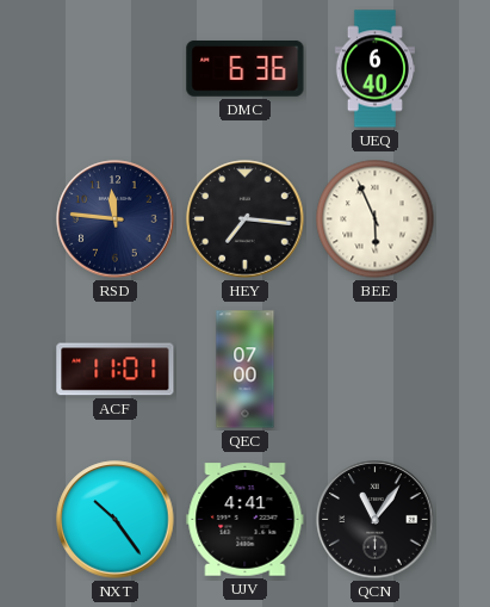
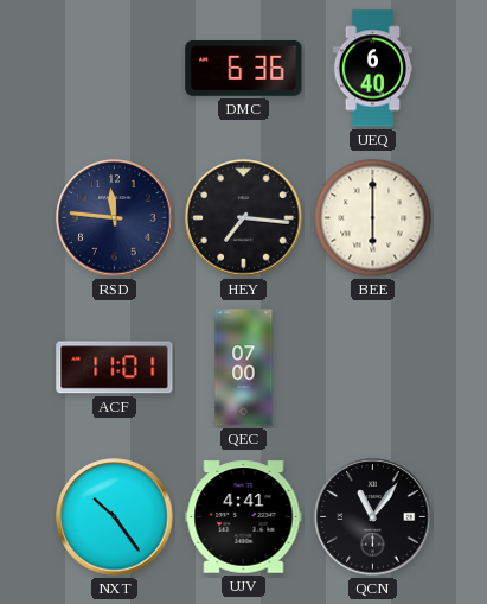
BEE: 5:56 -> 6:00 (373, 218)
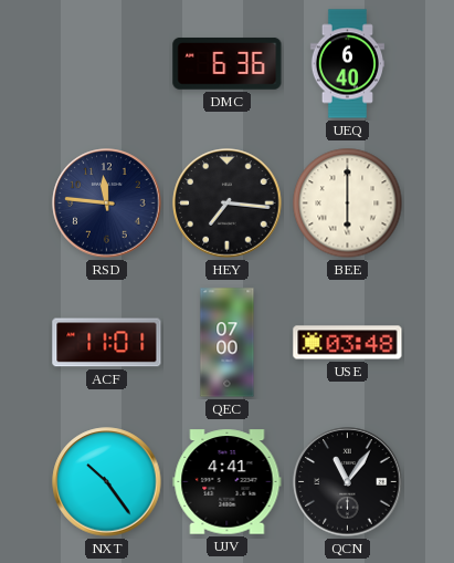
USE: none -> 03:48 (348, 343)
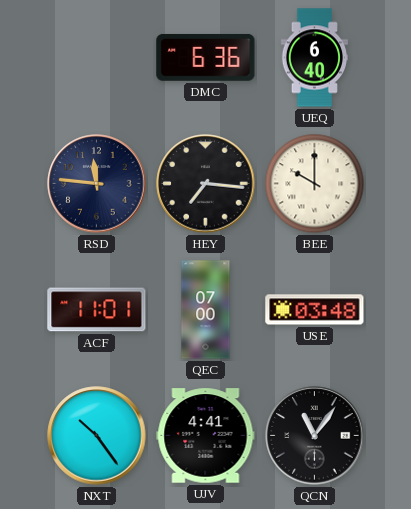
BEE: 6:00 -> 10:00 (315, 184)
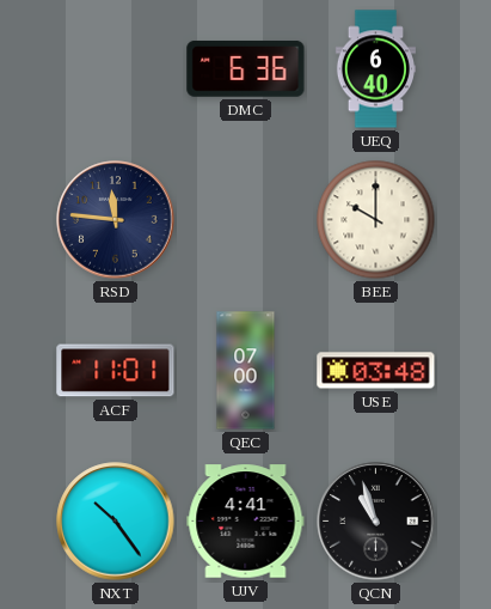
HEY: 7:16 -> none (206, 184)
QCN: 11:06 -> 10:57 (376, 522)
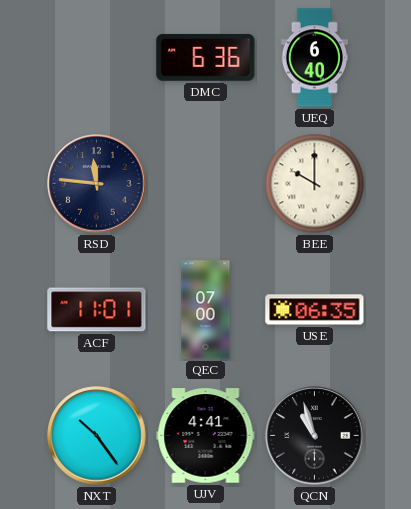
USE: 03:48 -> 06:35 (315, 310)
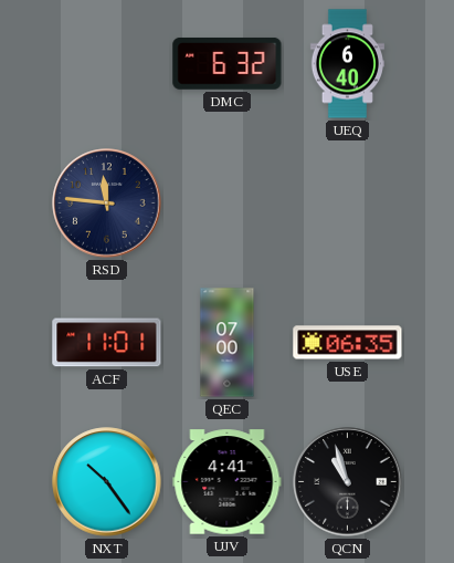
DMC: 6:36 -> 6:32 (228, 63)
BEE: 10:00 -> none (315, 184)
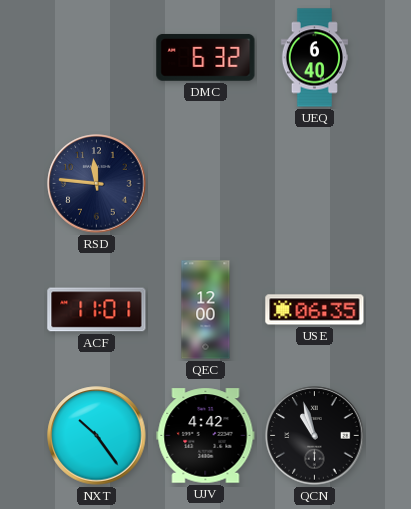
QEC: 07:00 -> 12:00 (206, 310)
UJV: 4:41 -> 4:42 (206, 436)
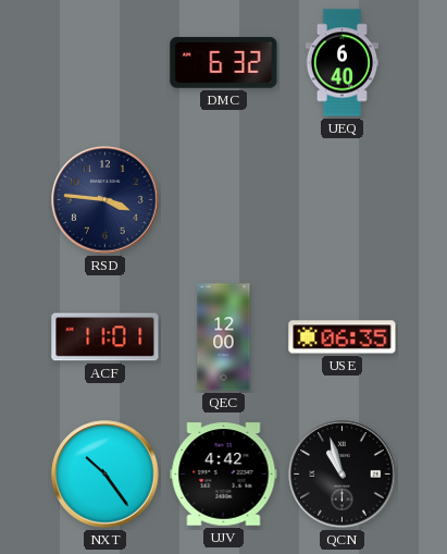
RSD: 11:46 -> 3:46 (105, 200)
